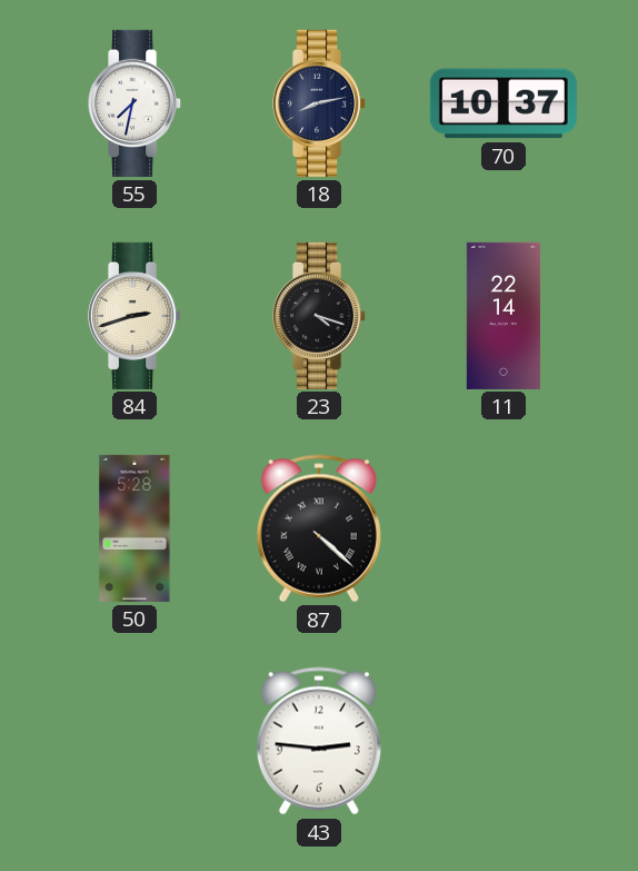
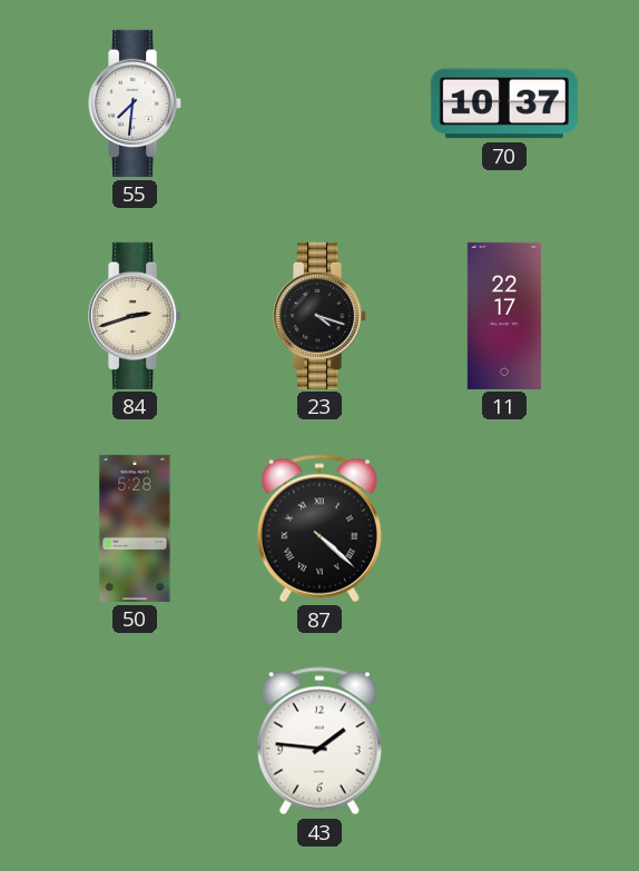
55: 7:32 -> 7:31 (136, 103)
18: 8:13 -> none (320, 103)
11: 22:14 -> 22:17 (504, 316)
43: 2:46 -> 1:46 (319, 741)
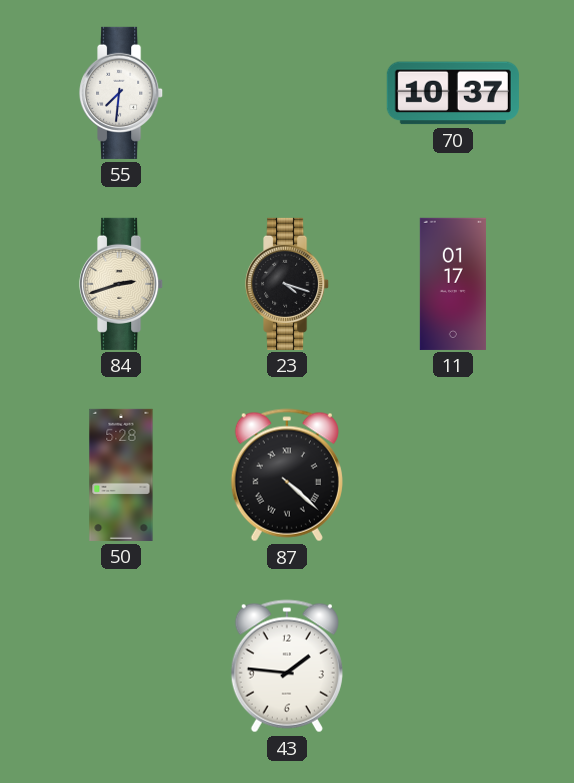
11: 22:17 -> 01:17 (453, 284)
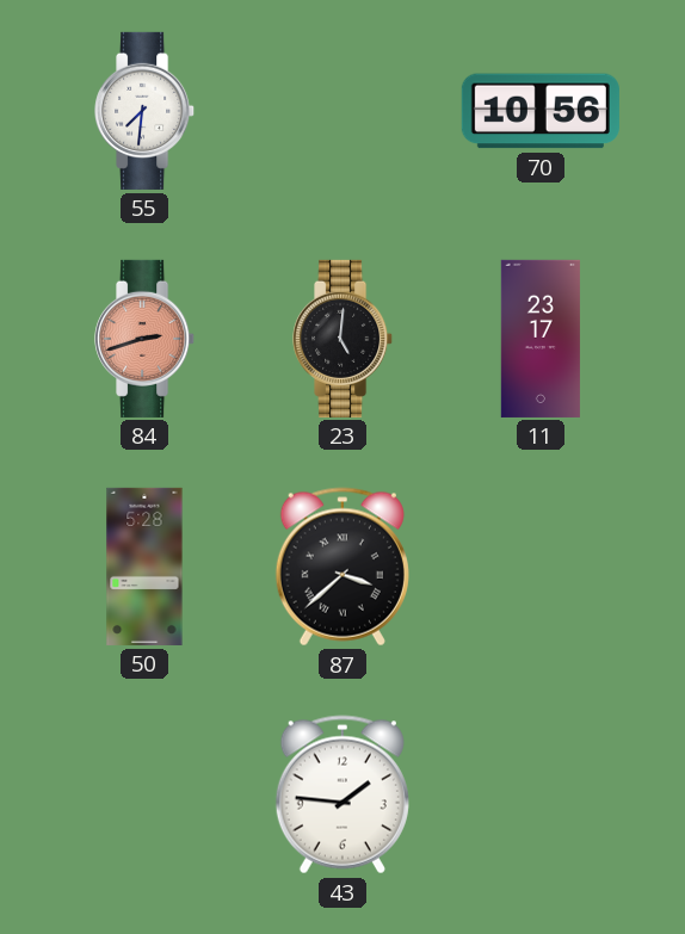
70: 10:37 -> 10:56 (541, 111)
84 dial: cream -> salmon (146, 339)
23: 4:18 -> 5:01 (344, 339)
11: 01:17 -> 23:17 (541, 339)
87: 4:22 -> 3:38 (342, 567)
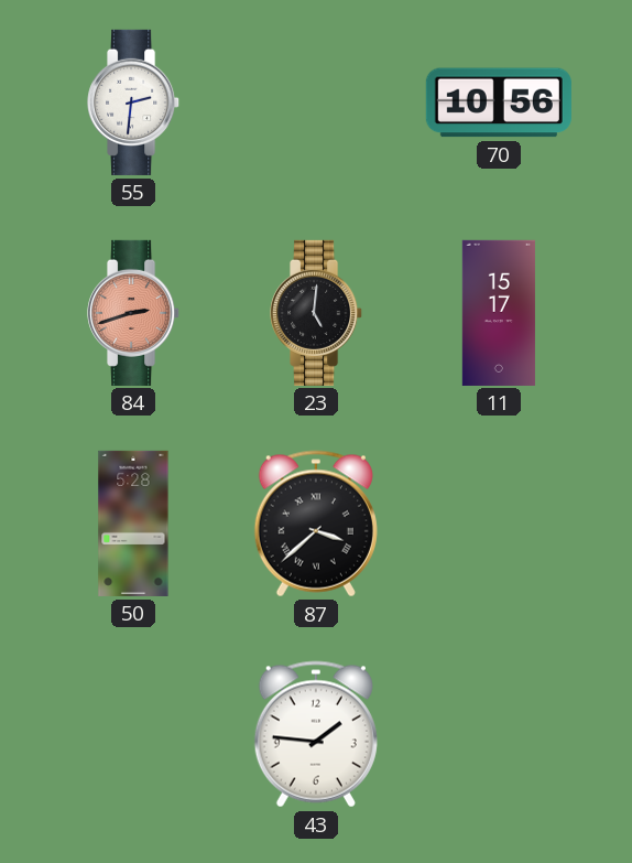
55: 7:31 -> 2:31 (134, 103)
11: 23:17 -> 15:17 (499, 313)
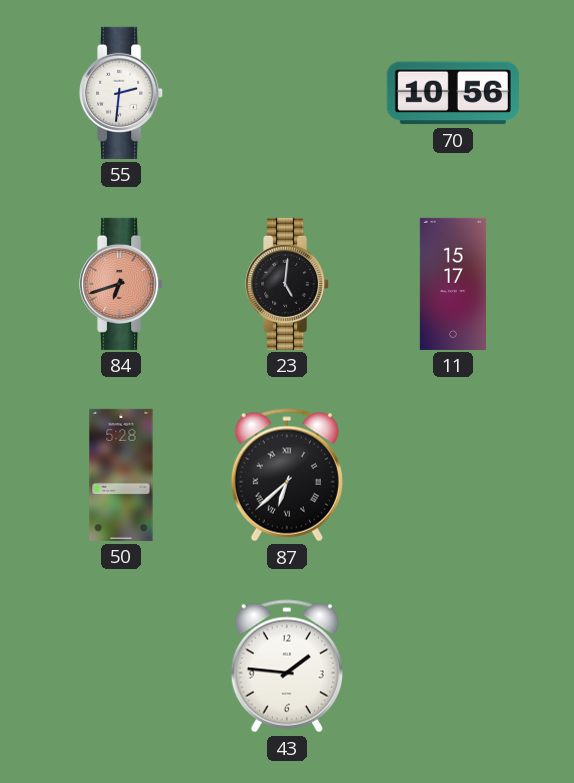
84: 2:42 -> 6:42 (122, 284)
87: 3:38 -> 6:38 (287, 475)
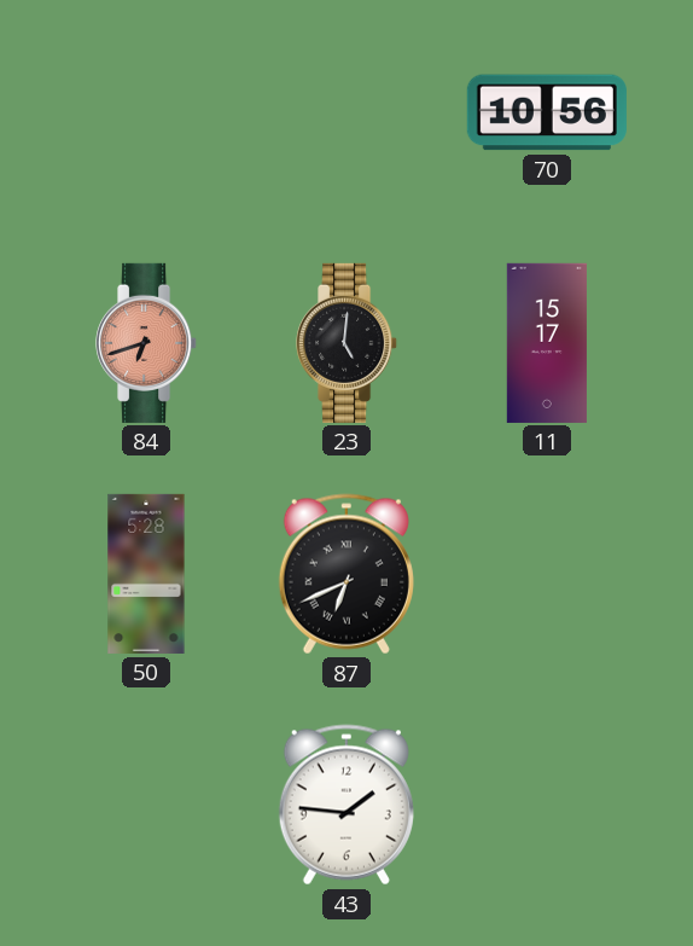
55: 2:31 -> none (122, 93)
87: 6:38 -> 6:41 (346, 574)
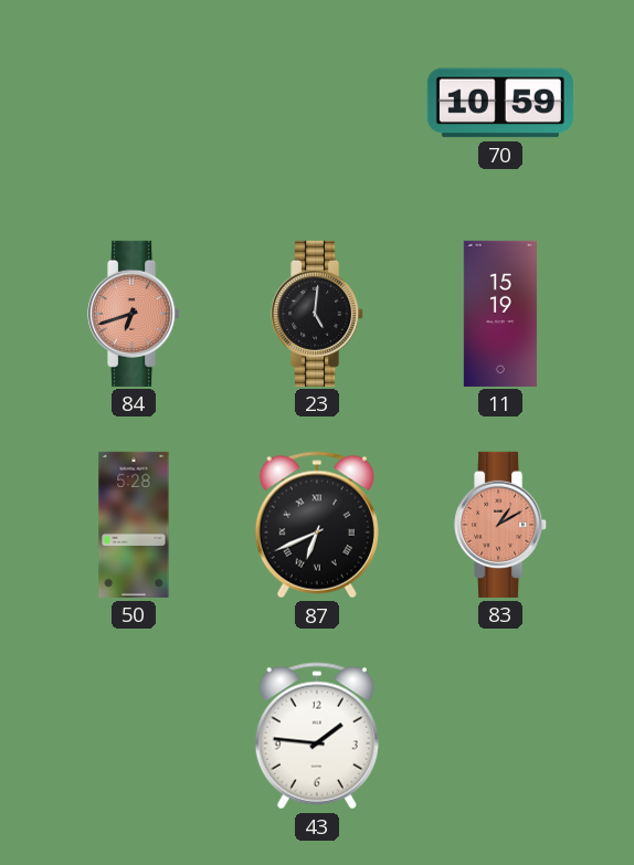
70: 10:56 -> 10:59 (500, 103)
11: 15:17 -> 15:19 (500, 314)
83: none -> 1:10 (501, 525)
